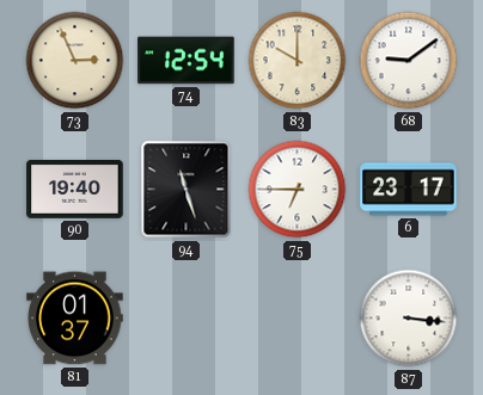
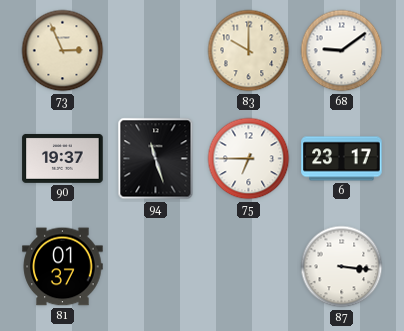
74: 12:54 -> none (187, 61)
90: 19:40 -> 19:37 (63, 158)
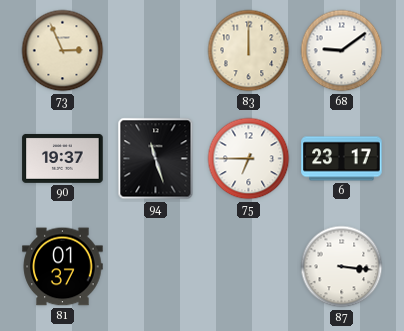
83: 10:00 -> 12:00 (249, 51)
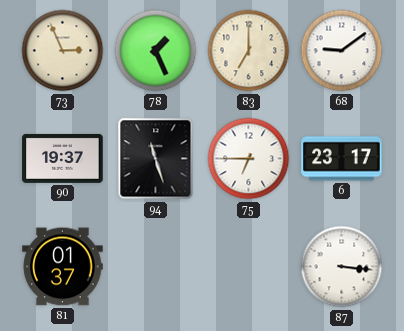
78: none -> 1:26 (156, 51)
83: 12:00 -> 7:00 (249, 51)
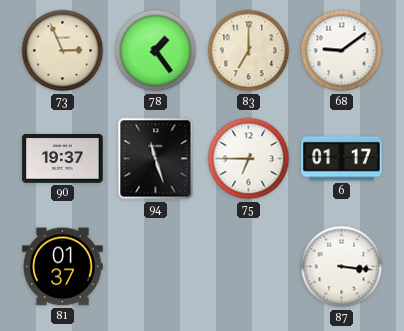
78: 1:26 -> 1:24 (156, 51)
6: 23:17 -> 01:17 (342, 159)
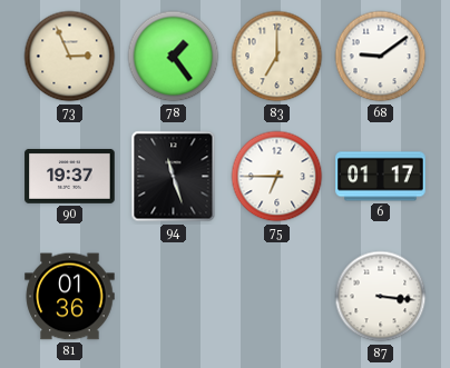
81: 01:37 -> 01:36 (70, 297)
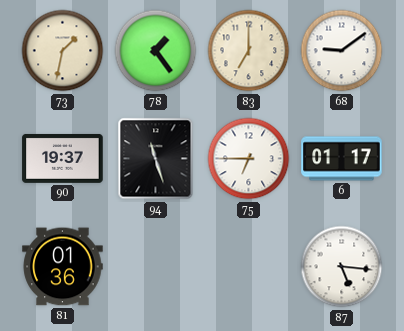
73: 2:56 -> 1:32 (63, 51)
87: 3:16 -> 5:16 (342, 267)
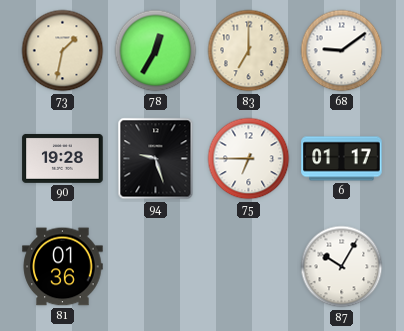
78: 1:24 -> 12:35 (156, 51)
90: 19:37 -> 19:28 (63, 158)
94: 11:27 -> 9:27 (156, 159)
87: 5:16 -> 10:05 (342, 267)
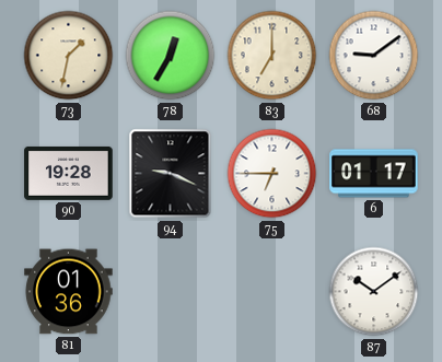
94: 9:27 -> 9:19 (171, 174)
87: 10:05 -> 10:09 (374, 292)
